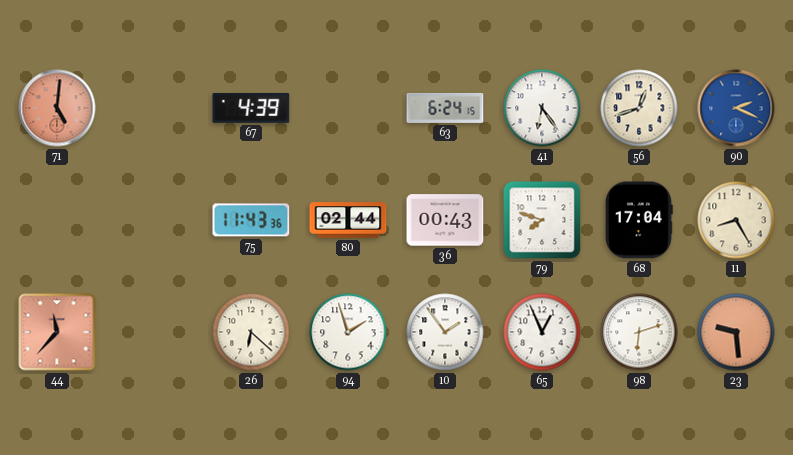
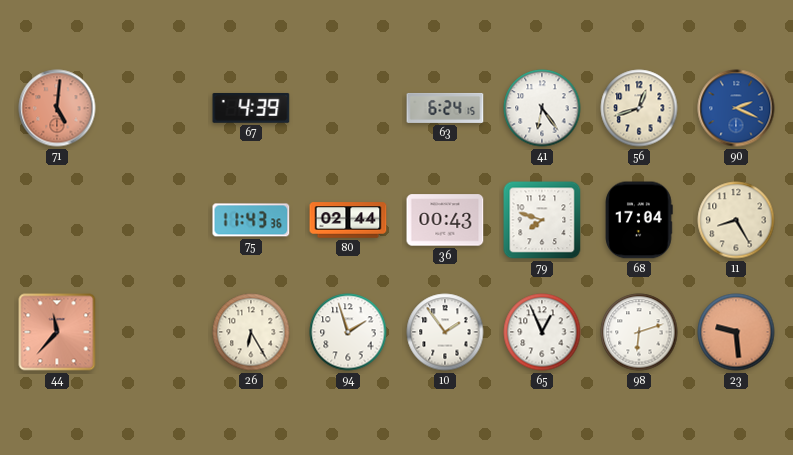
26: 6:22 -> 6:25 (251, 332)
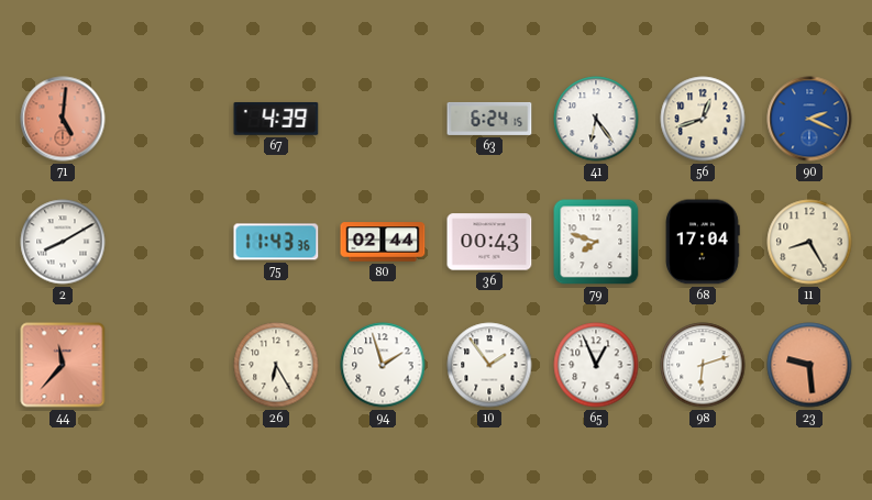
2: none -> 8:10 (63, 242)
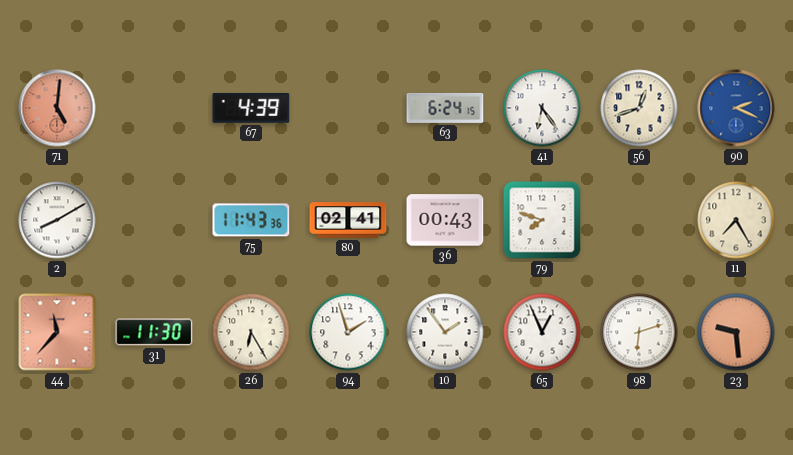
80: 02:44 -> 02:41 (348, 220)
68: 17:04 -> none (703, 242)
11: 8:25 -> 7:25 (736, 220)
31: none -> 11:30 (154, 332)
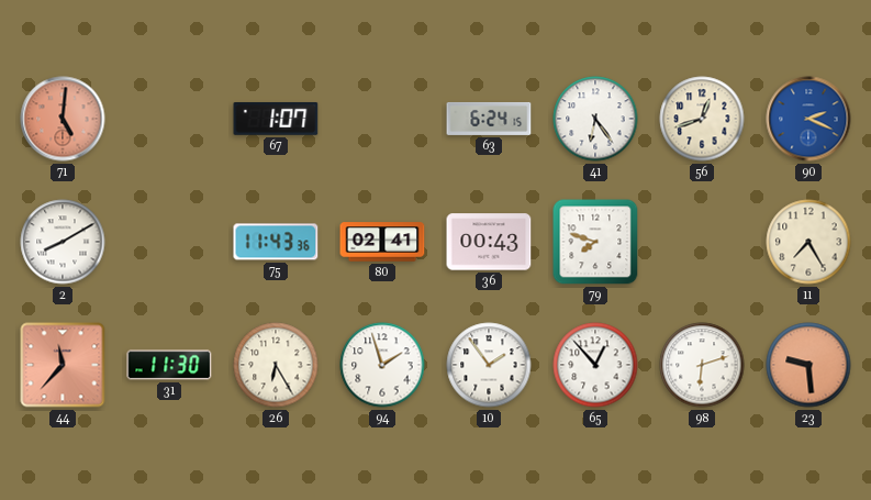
67: 4:39 -> 1:07 (276, 119)
65: 12:56 -> 12:53 (595, 365)
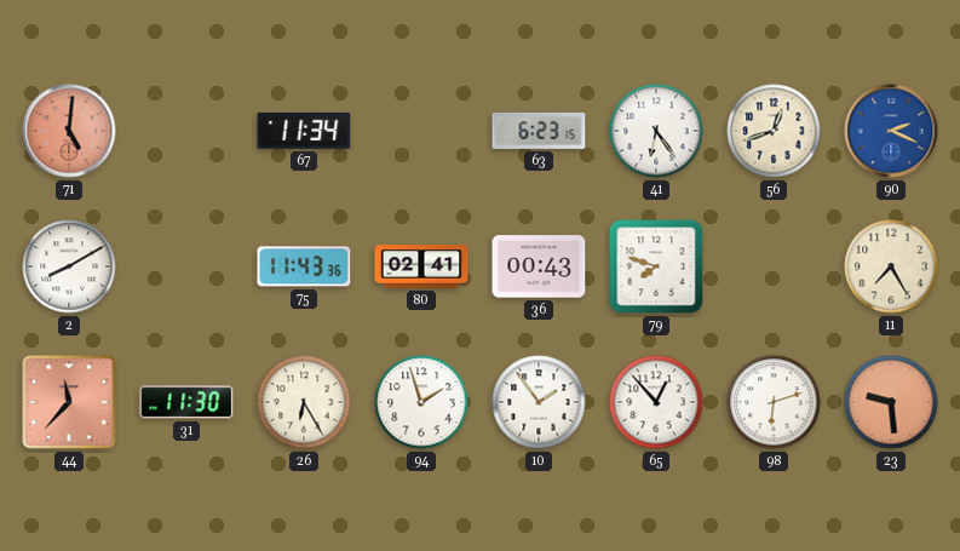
67: 1:07 -> 11:34 (304, 131)
63: 6:24 -> 6:23 (539, 131)
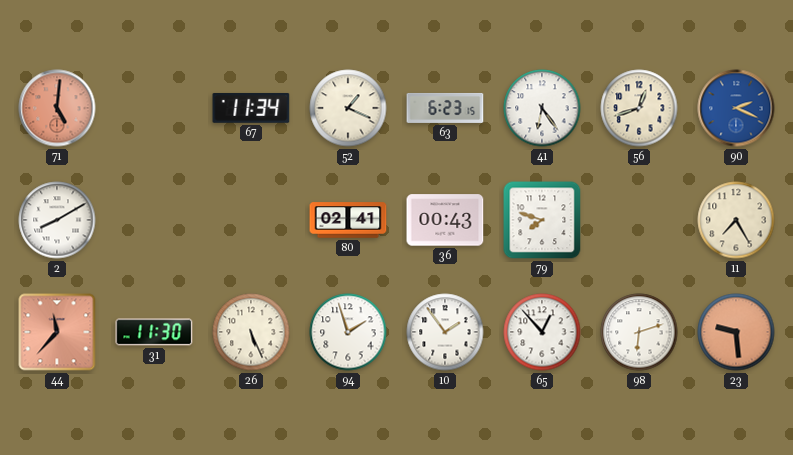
52: none -> 1:19 (348, 108)
75: 11:43 -> none (304, 266)
26: 6:25 -> 5:26 (251, 332)
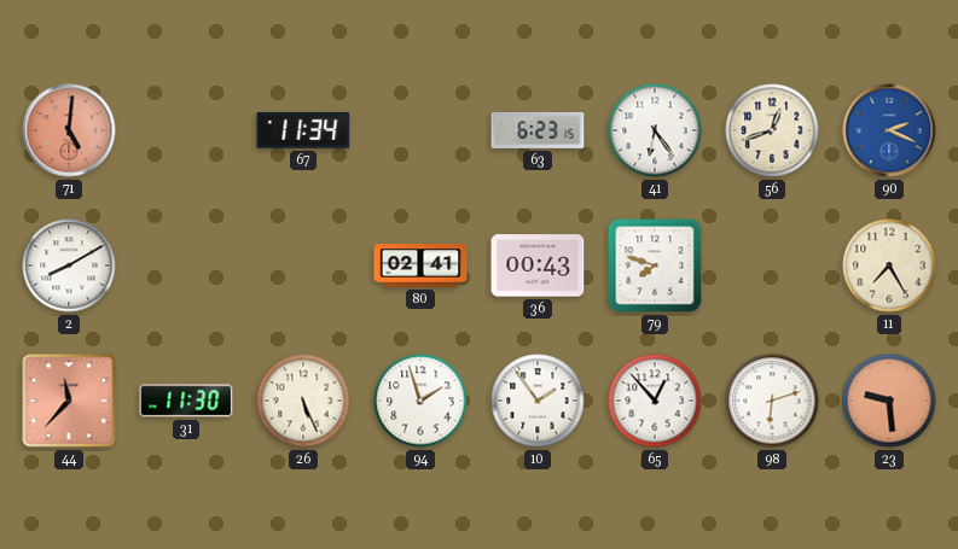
52: 1:19 -> none (348, 108)
